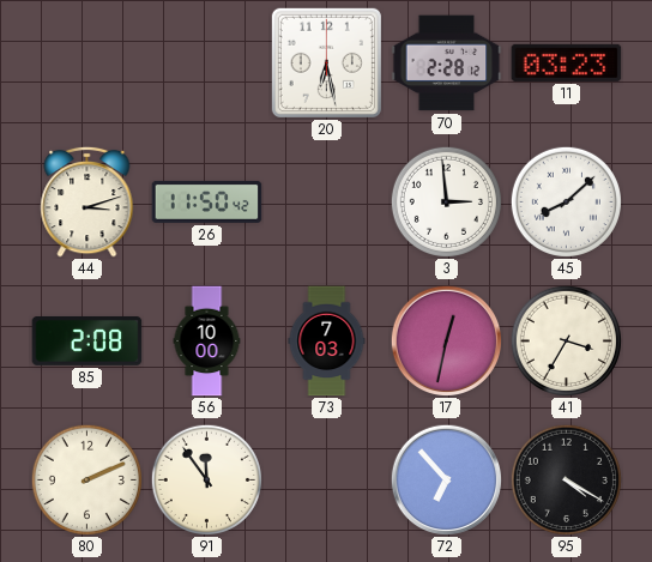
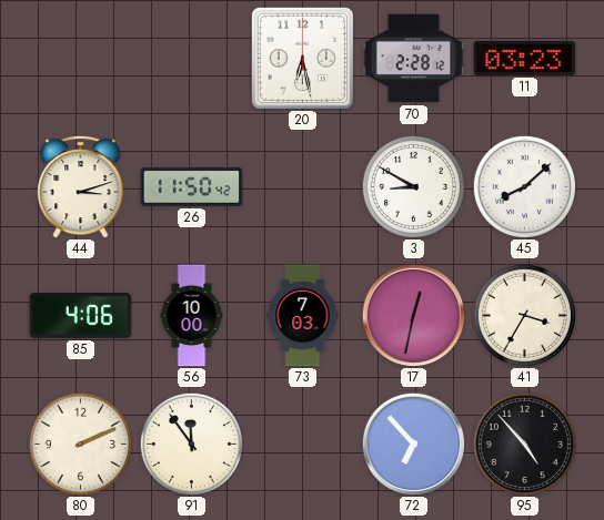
3: 2:59 -> 8:50 (413, 186)
85: 2:08 -> 4:06 (81, 316)
95: 4:20 -> 4:53 (524, 443)
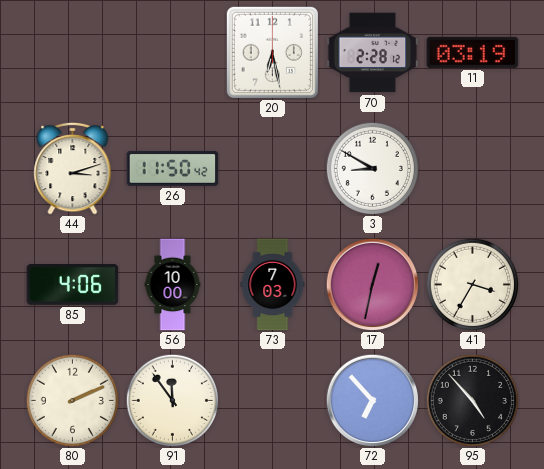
11: 03:23 -> 03:19 (473, 52)
45: 8:08 -> none (524, 186)
